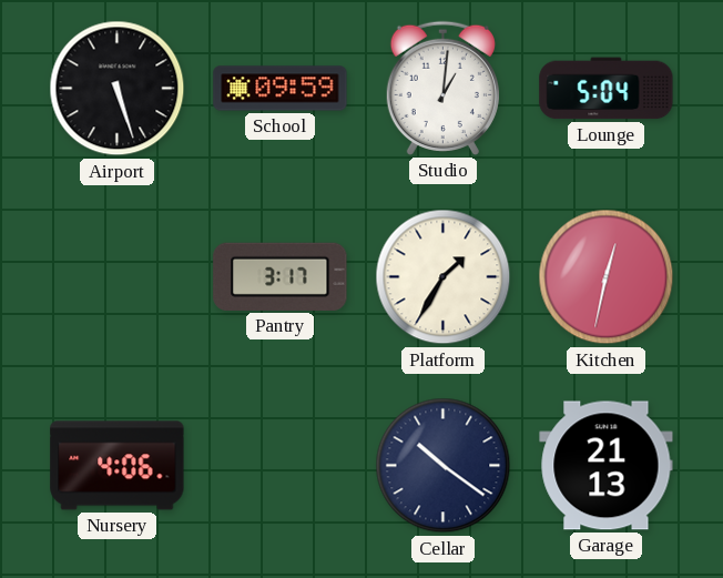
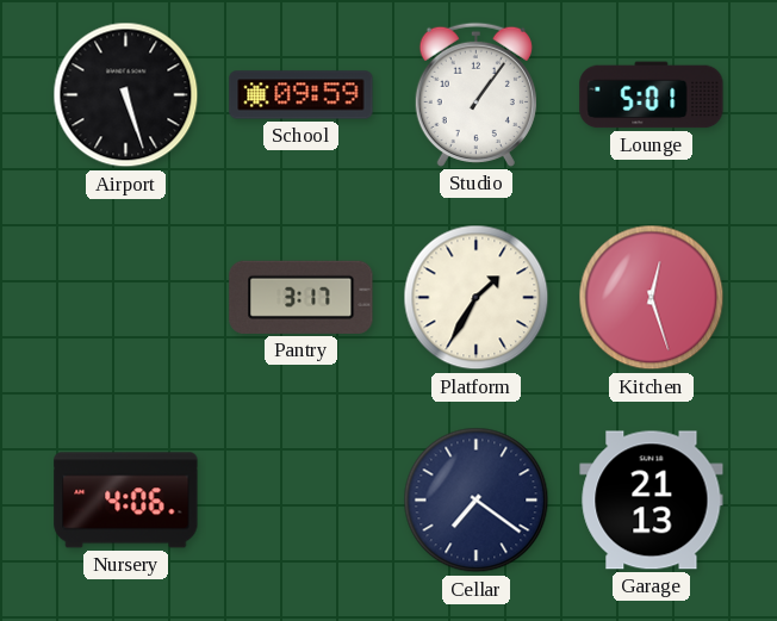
Studio: 1:01 -> 1:06 (475, 94)
Lounge: 5:04 -> 5:01 (652, 95)
Kitchen: 12:32 -> 12:27 (652, 298)
Cellar: 10:21 -> 7:21 (477, 501)
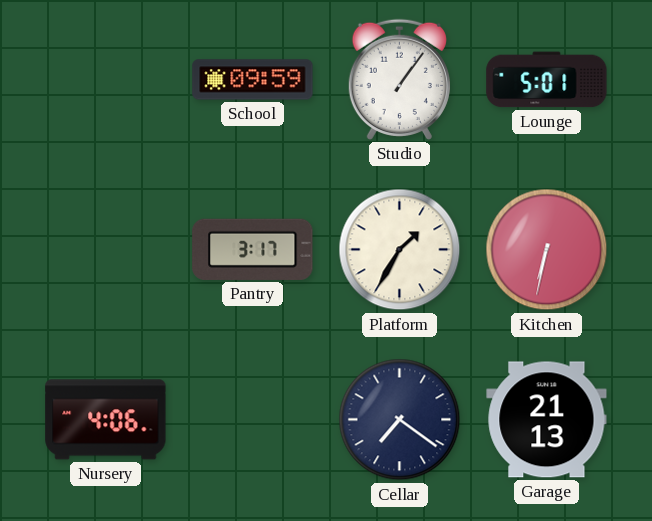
Airport: 5:27 -> none (126, 95)
Kitchen: 12:27 -> 6:32 (547, 250)
